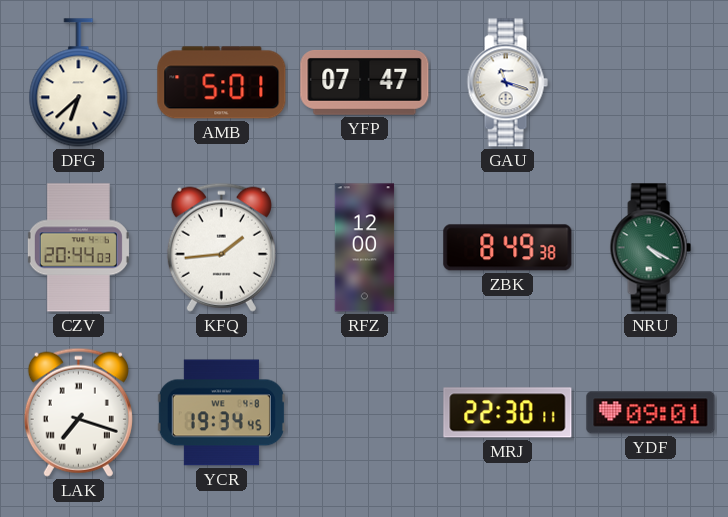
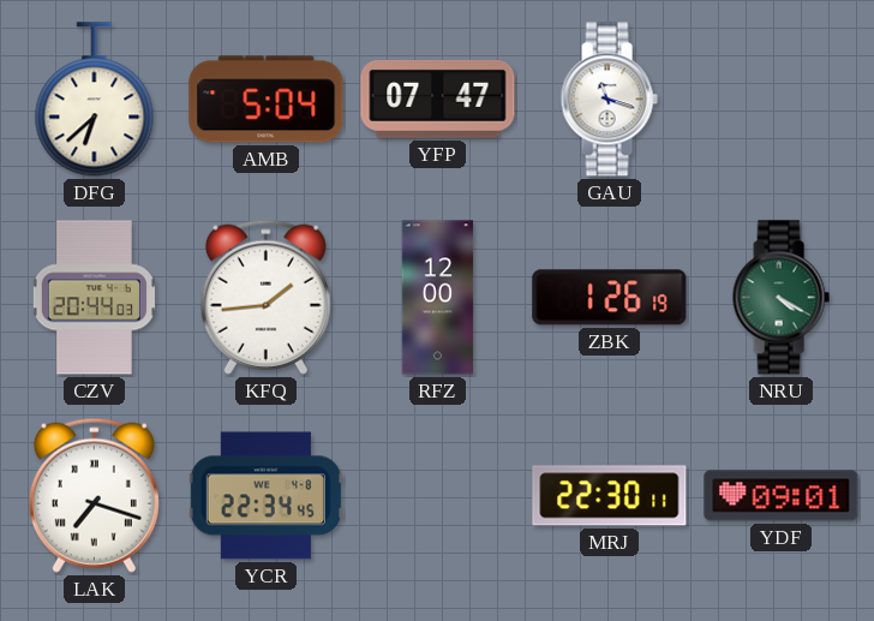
AMB: 5:01 -> 5:04 (267, 100)
ZBK: 8:49 -> 1:26 (610, 298)
YCR: 19:34 -> 22:34 (265, 496)
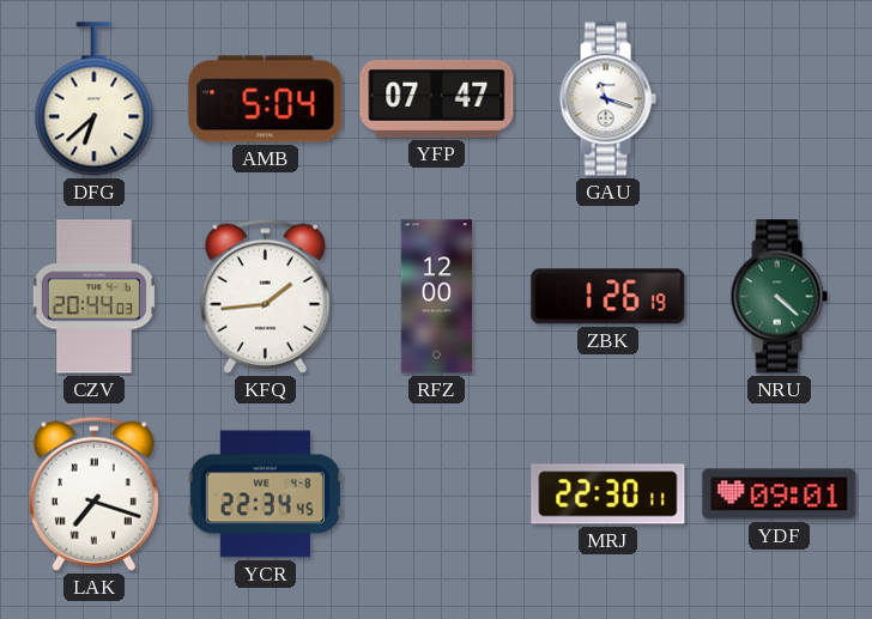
NRU: 4:20 -> 4:22 (779, 297)
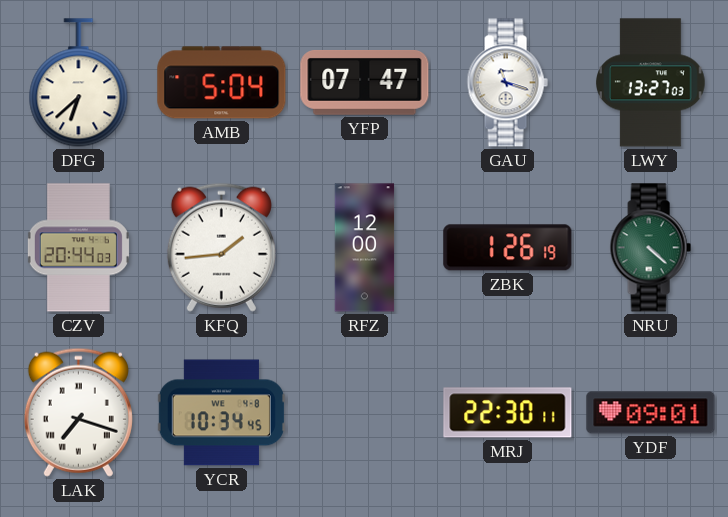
LWY: none -> 13:27 (651, 83)
YCR: 22:34 -> 10:34 (221, 413)
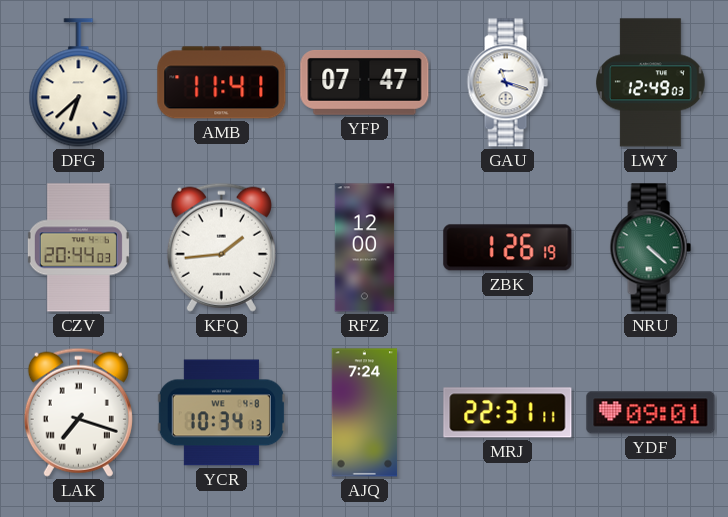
AMB: 5:04 -> 11:41 (222, 83)
LWY: 13:27 -> 12:49 (651, 83)
YCR: 10:34:45 -> 10:34:13 (221, 413)
AJQ: none -> 7:24 (365, 413)
MRJ: 22:30 -> 22:31 (508, 413)
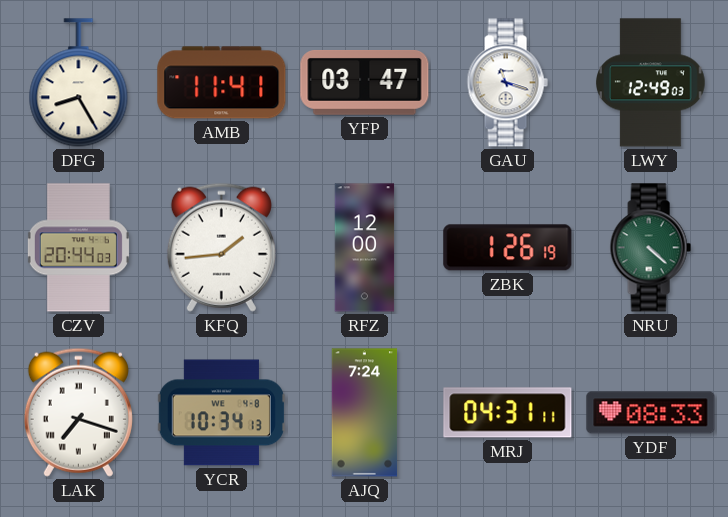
DFG: 6:38 -> 8:25 (79, 83)
YFP: 07:47 -> 03:47 (365, 82)
MRJ: 22:31 -> 04:31 (508, 413)
YDF: 09:01 -> 08:33 (651, 413)
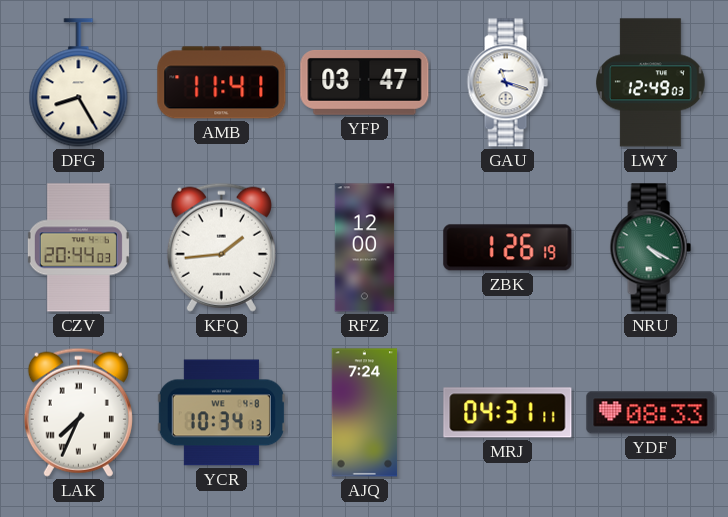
NRU: 4:22 -> 4:20 (650, 248)
LAK: 7:18 -> 7:34 (78, 412)
